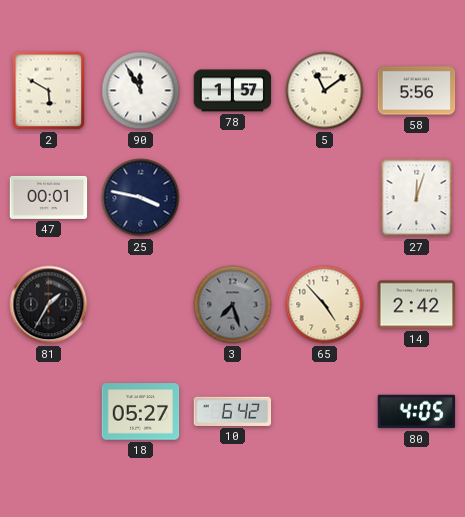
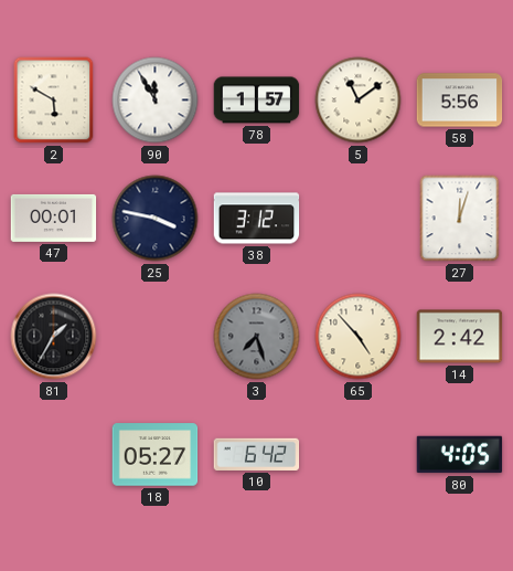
38: none -> 3:12 (257, 219)
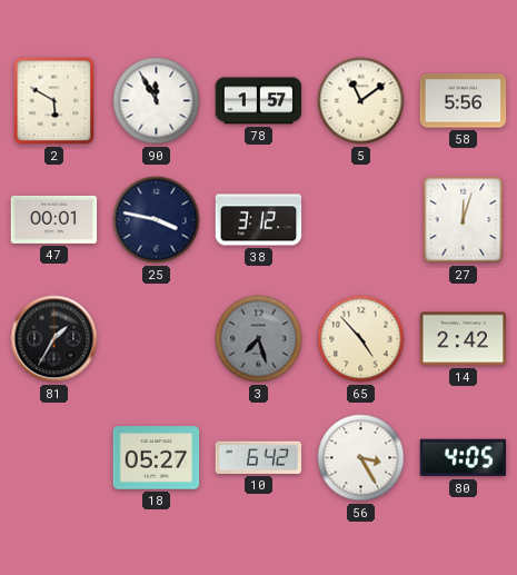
56: none -> 3:25 (361, 458)
